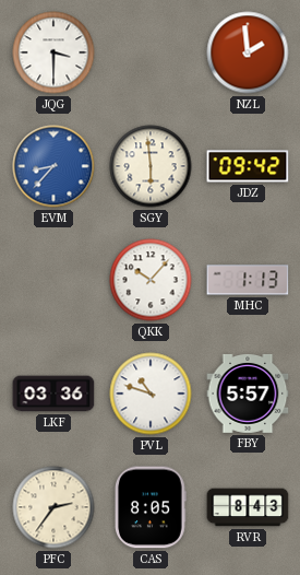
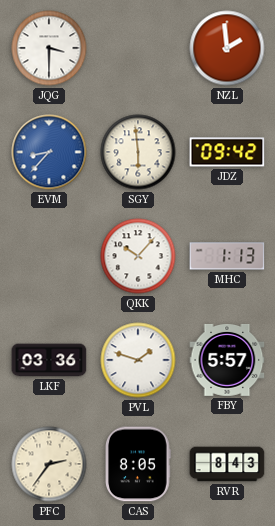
PVL: 10:48 -> 1:48 (138, 360)
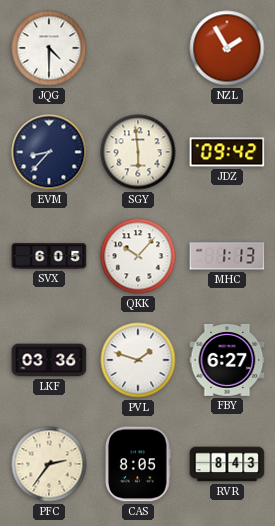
JQG: 3:30 -> 4:30 (49, 48)
NZL: 1:59 -> 1:55 (227, 48)
EVM dial: blue -> navy (49, 152)
SVX: none -> 6:05 (49, 256)
FBY: 5:57 -> 6:27 (227, 360)
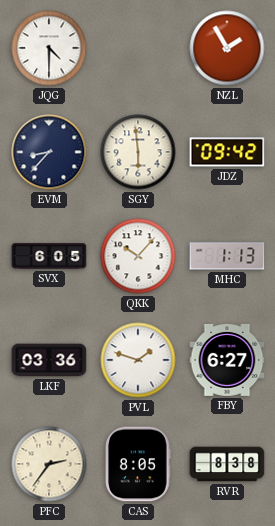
RVR: 8:43 -> 8:38 (227, 464)
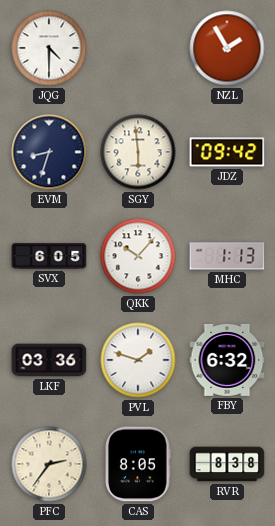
EVM: 8:37 -> 8:33 (49, 152)
FBY: 6:27 -> 6:32 (227, 360)
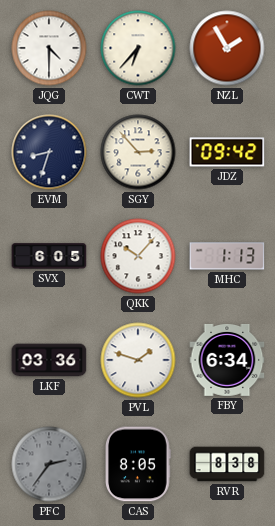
CWT: none -> 6:37 (138, 48)
SGY: 5:59 -> 2:53 (138, 152)
FBY: 6:32 -> 6:34 (227, 360)
PFC dial: cream -> grey (49, 464)
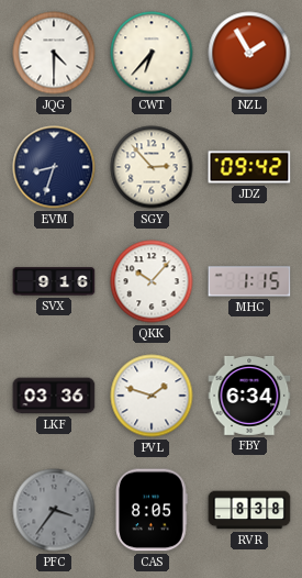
SVX: 6:05 -> 9:16 (54, 281)
MHC: 1:13 -> 1:15 (249, 281)
PFC: 2:36 -> 3:36 (54, 510)
